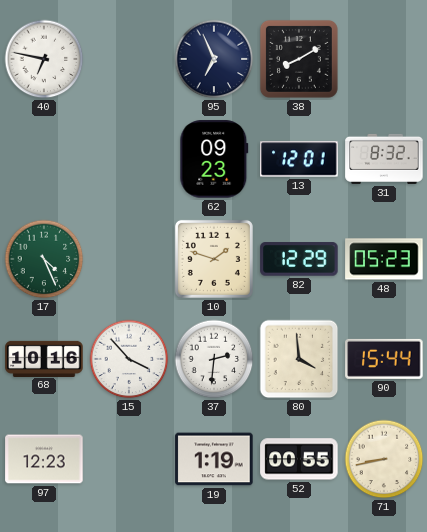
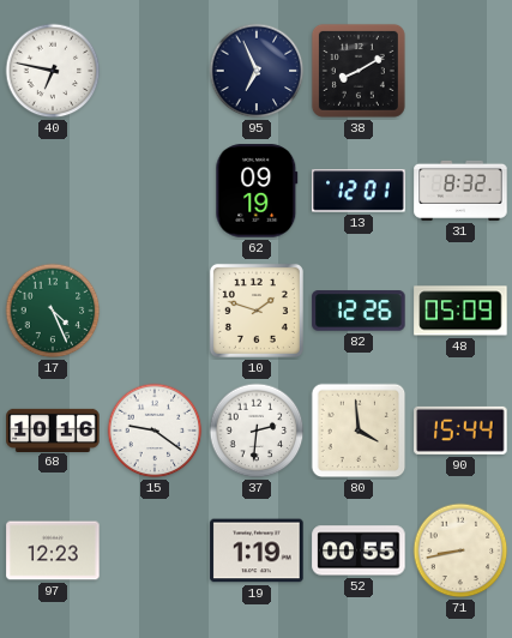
62: 09:23 -> 09:19 (257, 191)
82: 12:29 -> 12:26 (359, 311)
48: 05:23 -> 05:09 (460, 311)
15: 3:53 -> 9:21 (155, 431)
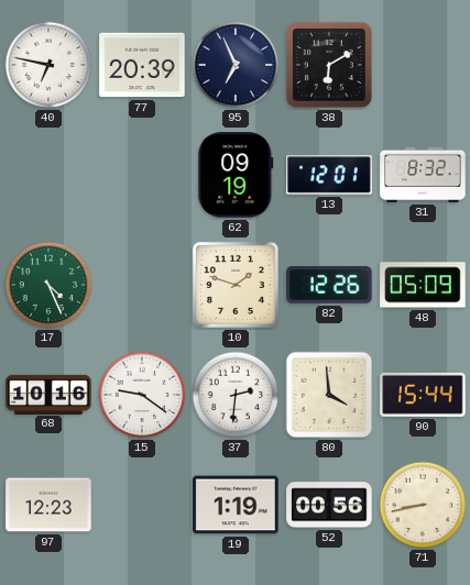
77: none -> 20:39 (142, 65)
38: 8:10 -> 6:10 (329, 65)
52: 00:55 -> 00:56 (329, 505)
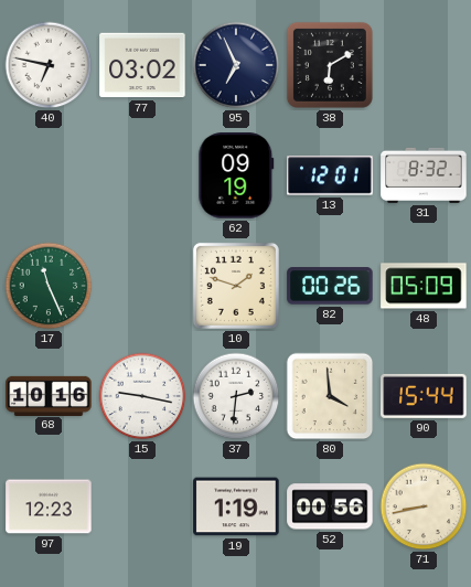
77: 20:39 -> 03:02 (142, 65)
17: 4:26 -> 11:26 (49, 286)
82: 12:26 -> 00:26 (330, 286)
15: 9:21 -> 9:17 (142, 396)
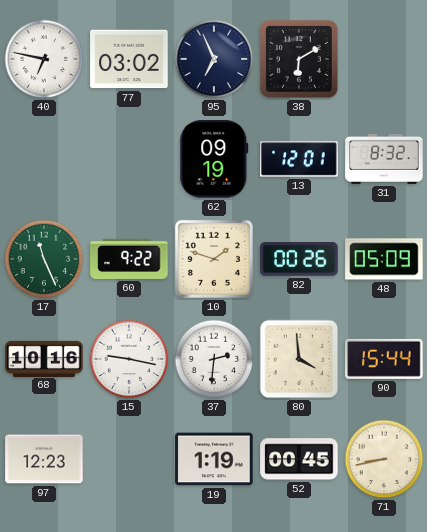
60: none -> 9:22 (129, 259)
52: 00:56 -> 00:45 (299, 459)
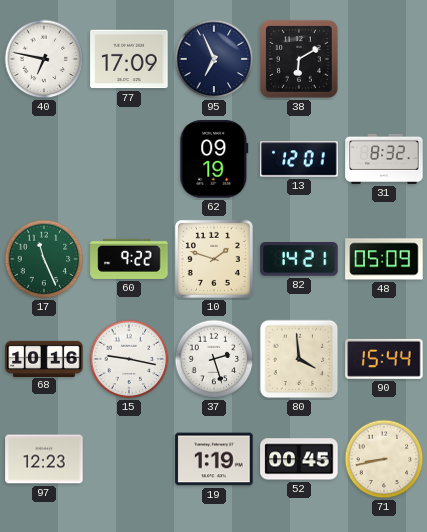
77: 03:02 -> 17:09 (129, 59)
82: 00:26 -> 14:21 (299, 259)
37: 2:31 -> 2:27 (214, 359)
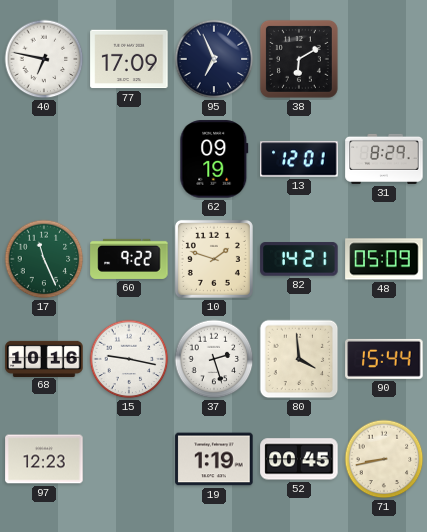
31: 8:32 -> 8:29 (384, 159)
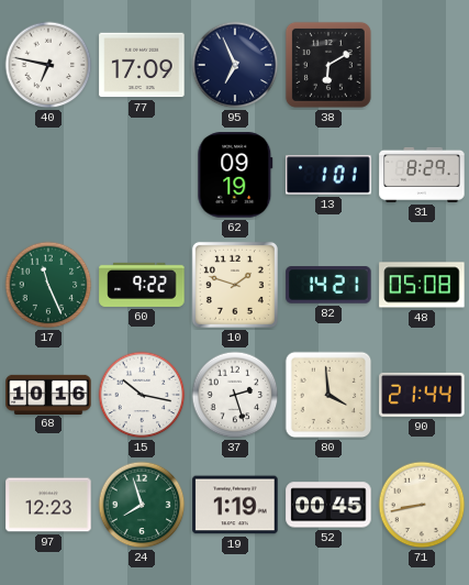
13: 12:01 -> 1:01 (328, 175)
48: 05:09 -> 05:08 (422, 285)
15: 9:17 -> 10:17 (142, 395)
90: 15:44 -> 21:44 (422, 395)
24: none -> 7:57 (142, 505)
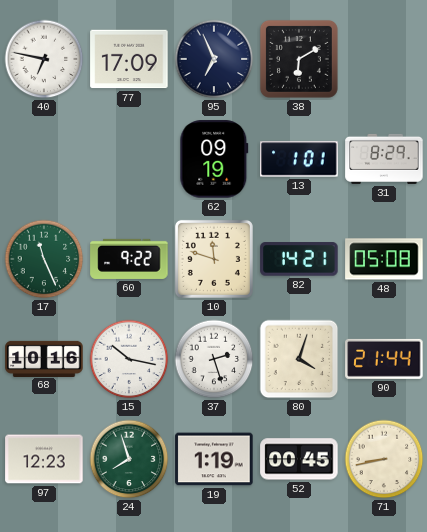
10: 1:48 -> 11:48 (214, 259)
80: 3:59 -> 4:03 (299, 359)
